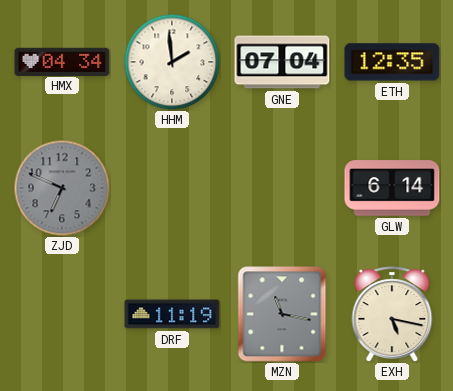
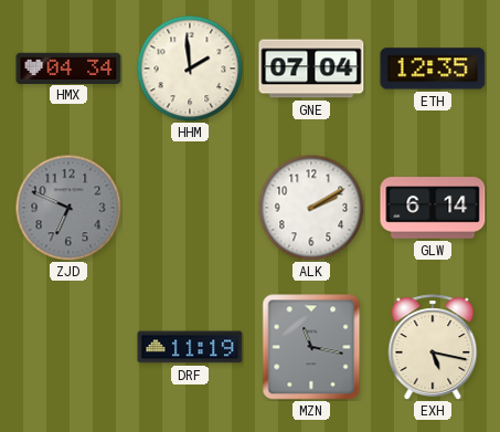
ALK: none -> 2:10 (311, 208)
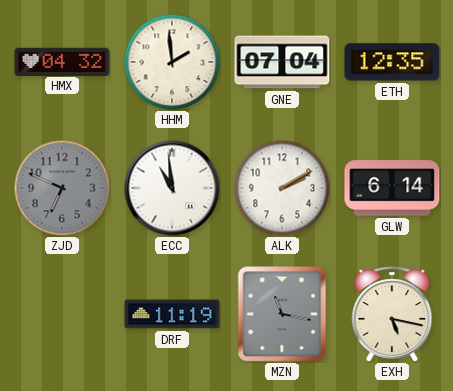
HMX: 04:34 -> 04:32 (62, 61)
ECC: none -> 10:59 (172, 188)
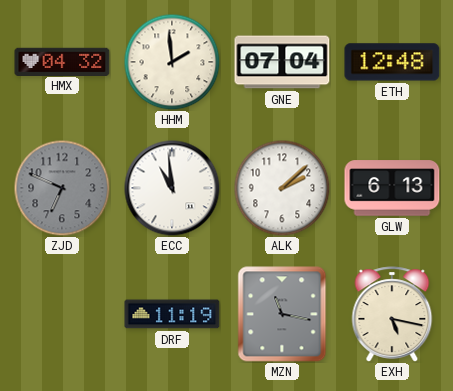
ETH: 12:35 -> 12:48 (392, 62)
ALK: 2:10 -> 2:08 (282, 188)
GLW: 6:14 -> 6:13 (392, 188)
